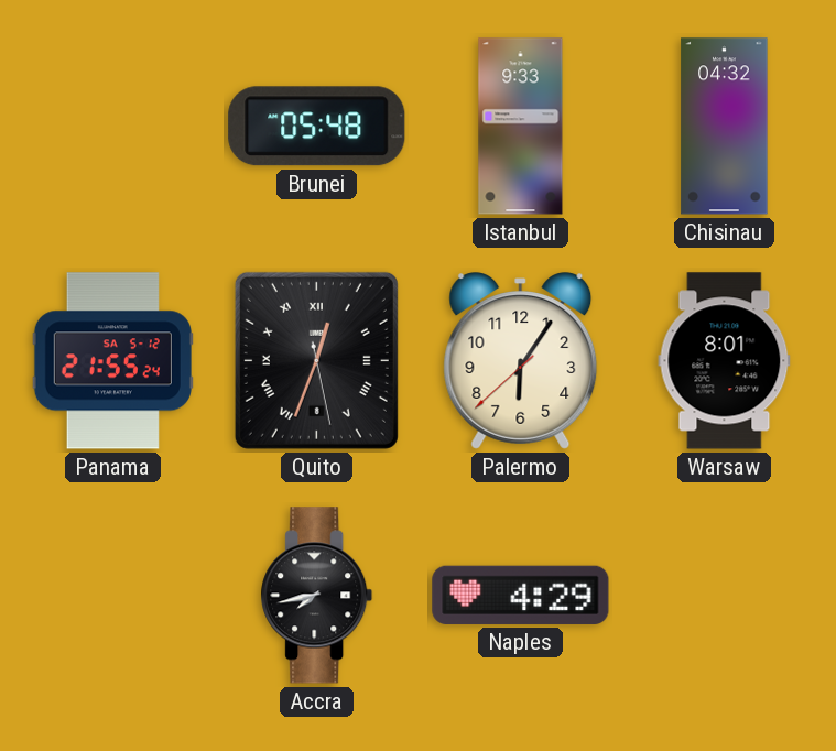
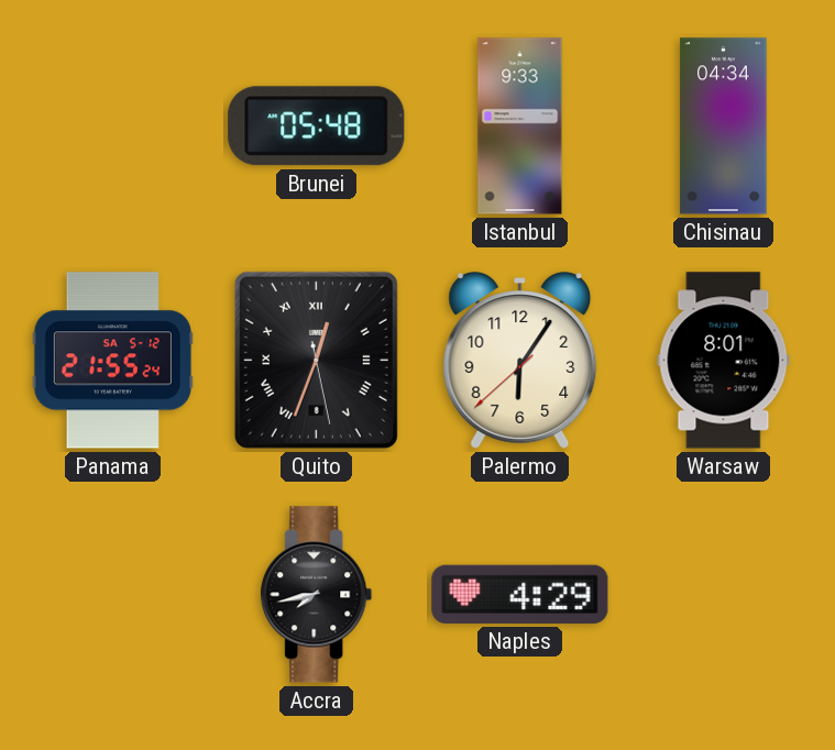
Chisinau: 04:32 -> 04:34 (724, 126)
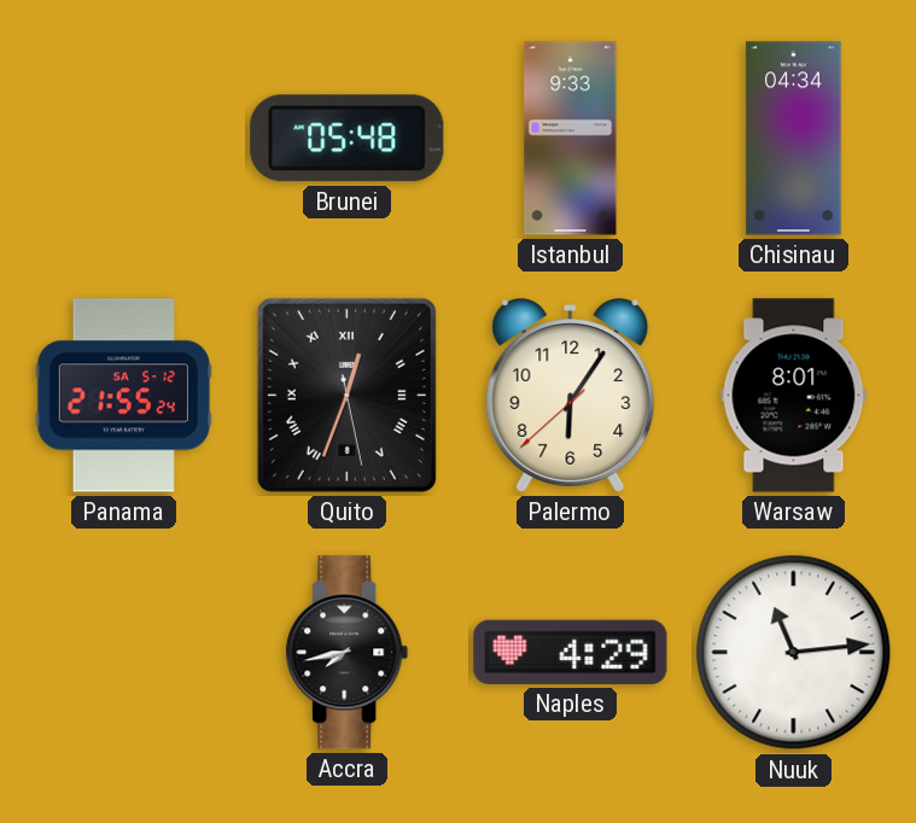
Nuuk: none -> 11:14 (794, 653)
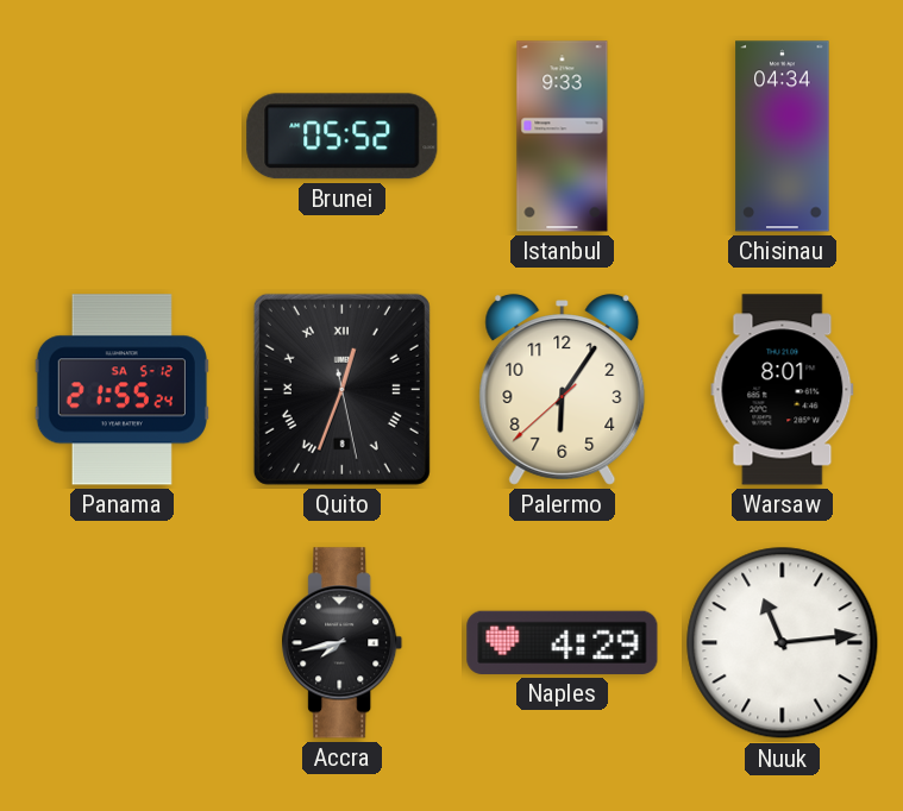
Brunei: 05:48 -> 05:52 (343, 137)
